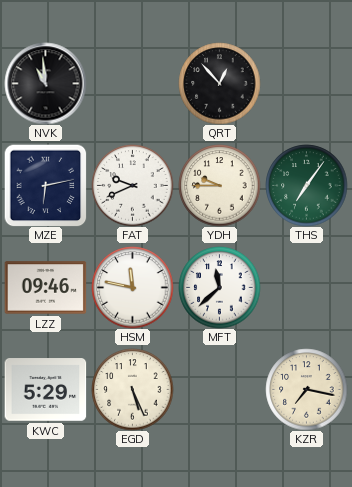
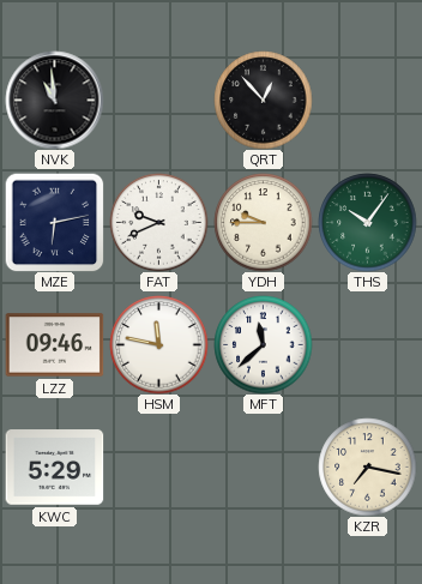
THS: 7:06 -> 10:06 (367, 222)
EGD: 5:26 -> none (132, 389)
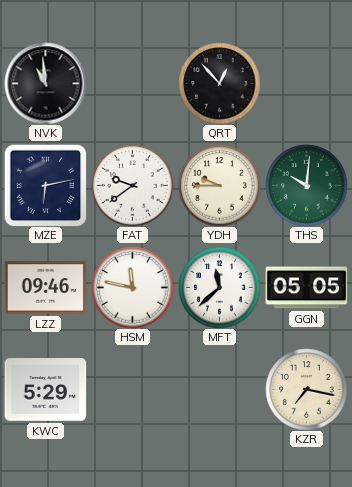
FAT: 9:41 -> 9:39 (132, 185)
THS: 10:06 -> 10:01 (306, 185)
GGN: none -> 05:05 (306, 288)
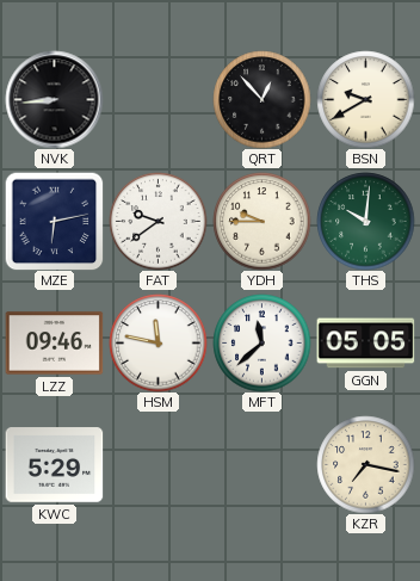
NVK: 10:59 -> 8:44 (54, 99)
BSN: none -> 9:40 (365, 99)
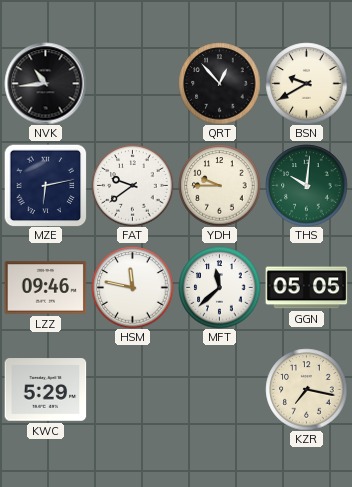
NVK: 8:44 -> 10:44 (45, 83)
